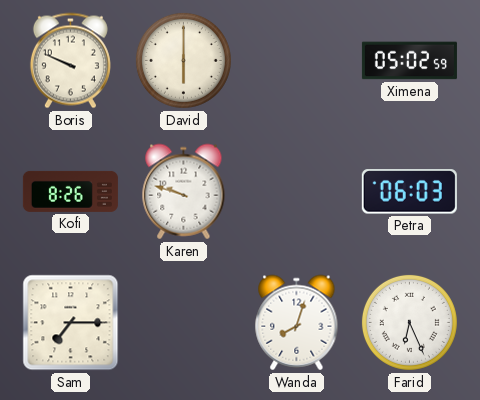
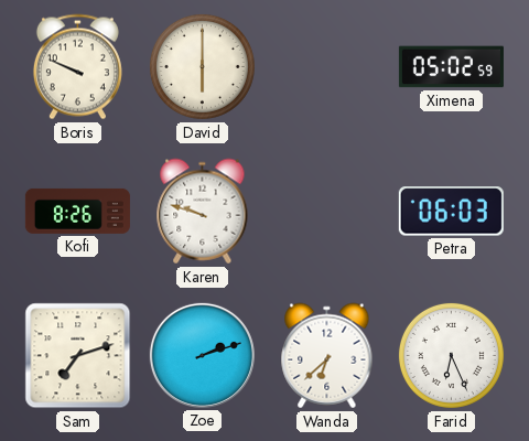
Sam: 7:15 -> 7:12 (78, 356)
Zoe: none -> 2:12 (202, 355)
Wanda: 8:03 -> 6:38 (327, 356)
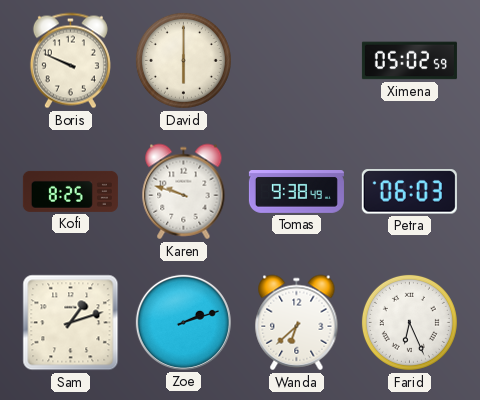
Kofi: 8:26 -> 8:25 (70, 191)
Tomas: none -> 9:38 (296, 192)
Sam: 7:12 -> 1:12 (71, 323)
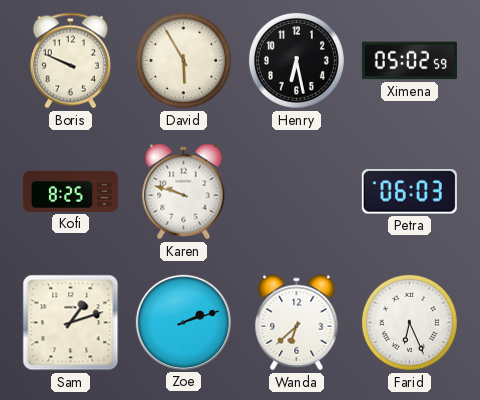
David: 6:00 -> 5:55 (183, 60)
Henry: none -> 6:28 (296, 60)
Tomas: 9:38 -> none (296, 192)
